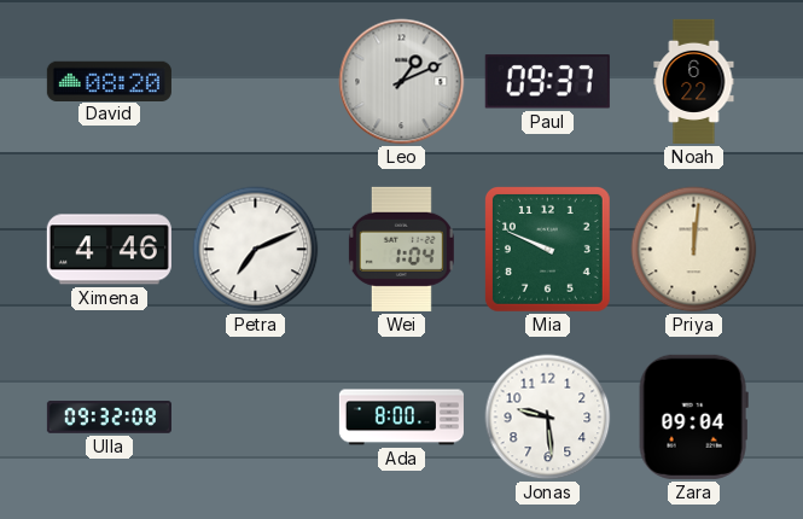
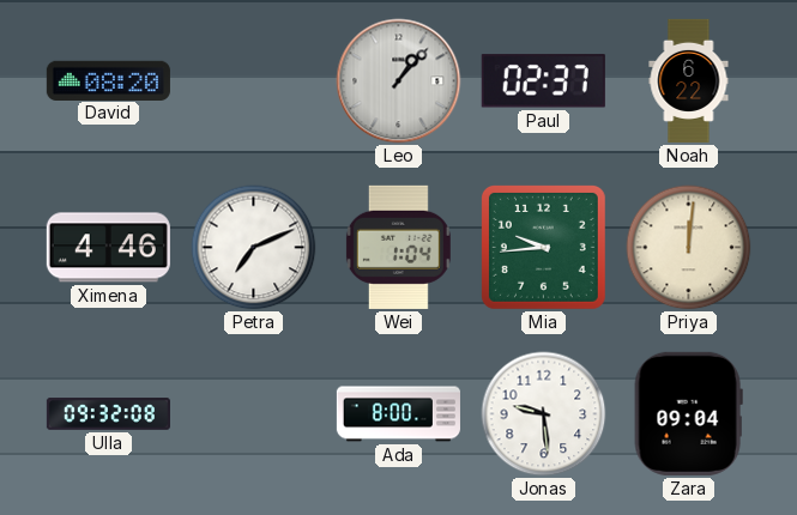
Leo: 1:11 -> 1:07 (399, 81)
Paul: 09:37 -> 02:37 (543, 81)
Mia: 9:49 -> 9:44 (543, 247)
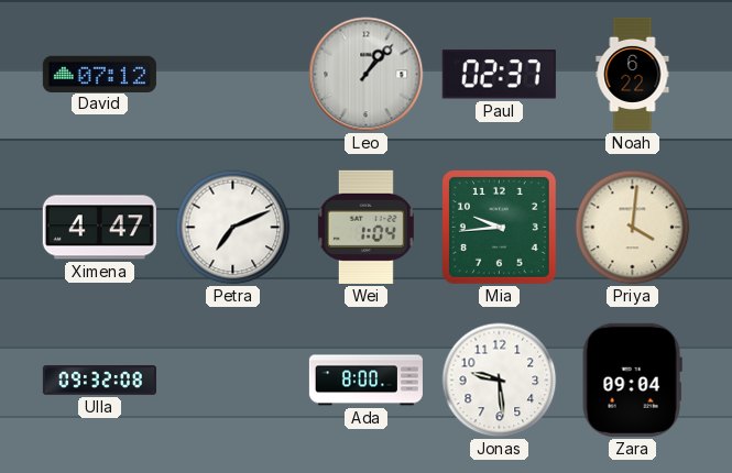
David: 08:20 -> 07:12 (99, 74)
Ximena: 4:46 -> 4:47 (99, 228)
Priya: 12:01 -> 4:01 (633, 228)
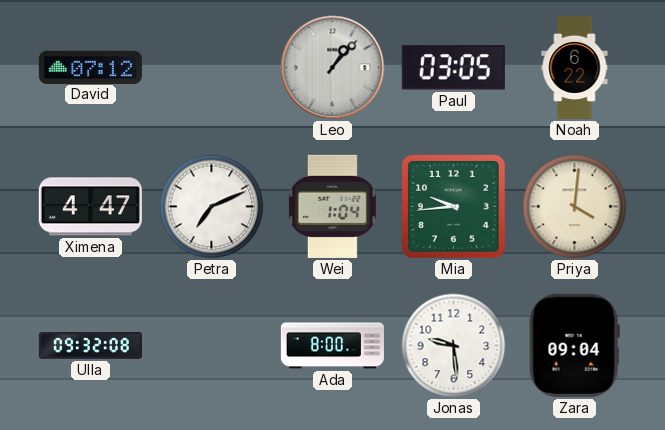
Paul: 02:37 -> 03:05 (453, 68)
